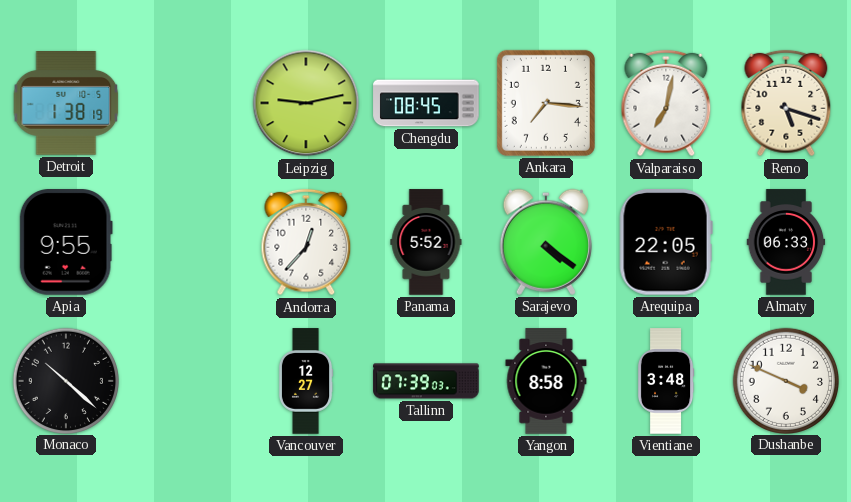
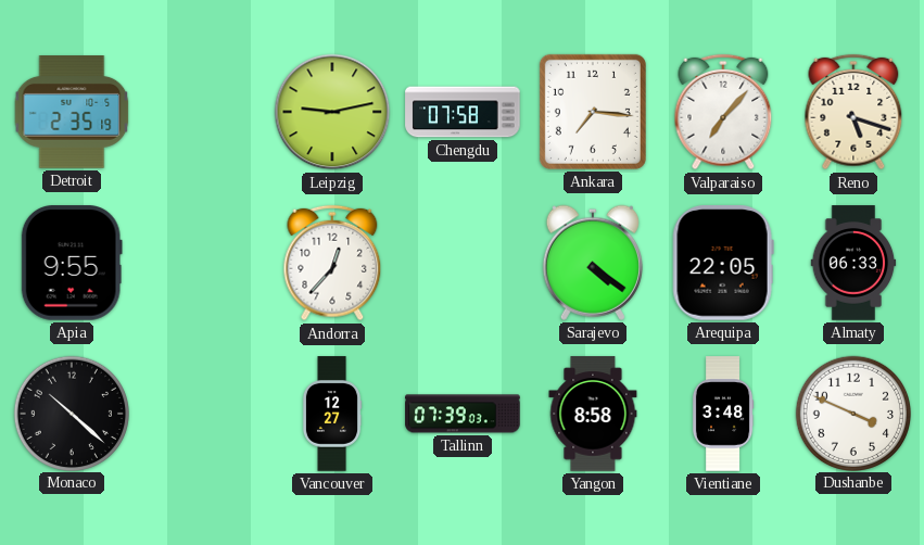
Detroit: 1:38 -> 2:35 (72, 113)
Chengdu: 08:45 -> 07:58 (463, 112)
Valparaiso: 7:02 -> 7:07 (723, 112)
Panama: 5:52 -> none (426, 242)
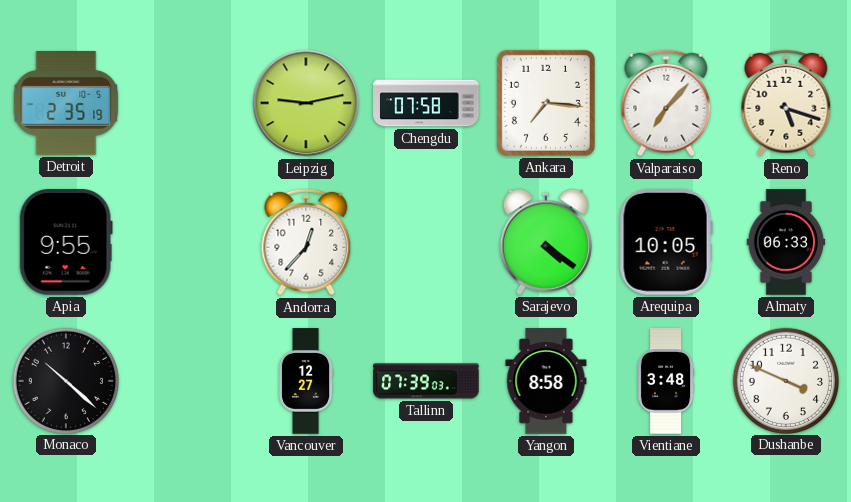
Arequipa: 22:05 -> 10:05 (666, 243)
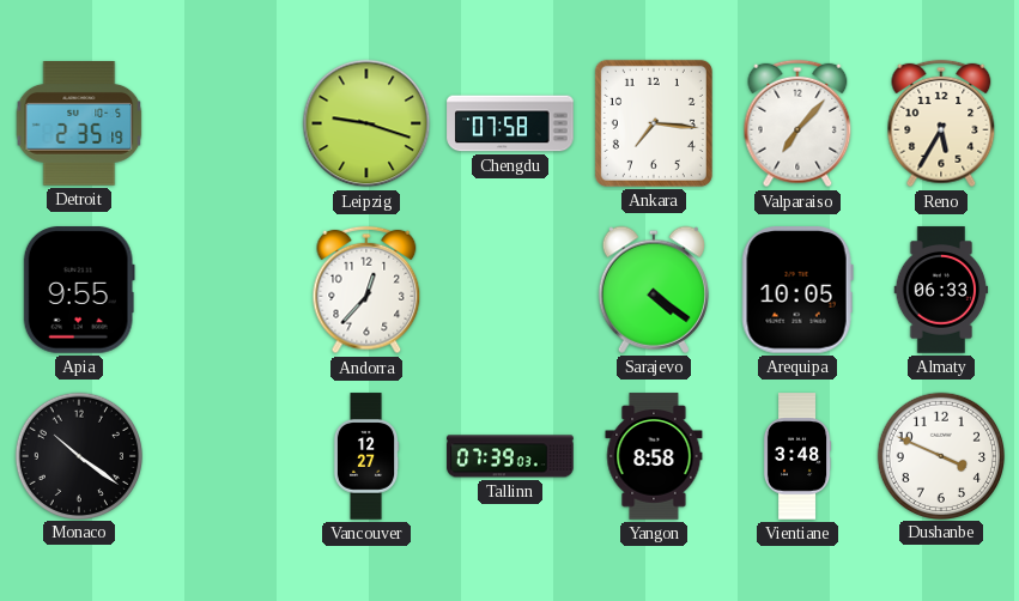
Leipzig: 9:13 -> 9:18 (366, 123)
Reno: 5:18 -> 5:35 (941, 123)
Monaco: 10:22 -> 10:21 (78, 455)
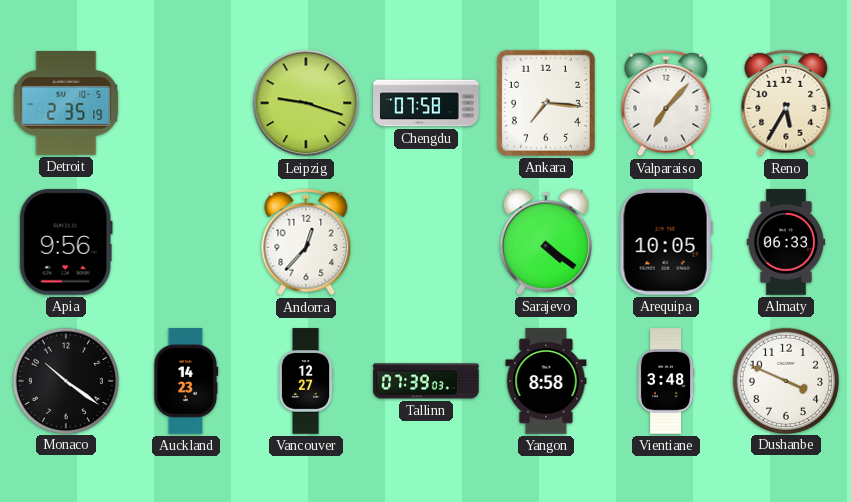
Apia: 9:55 -> 9:56 (66, 242)
Auckland: none -> 14:23 (186, 381)
